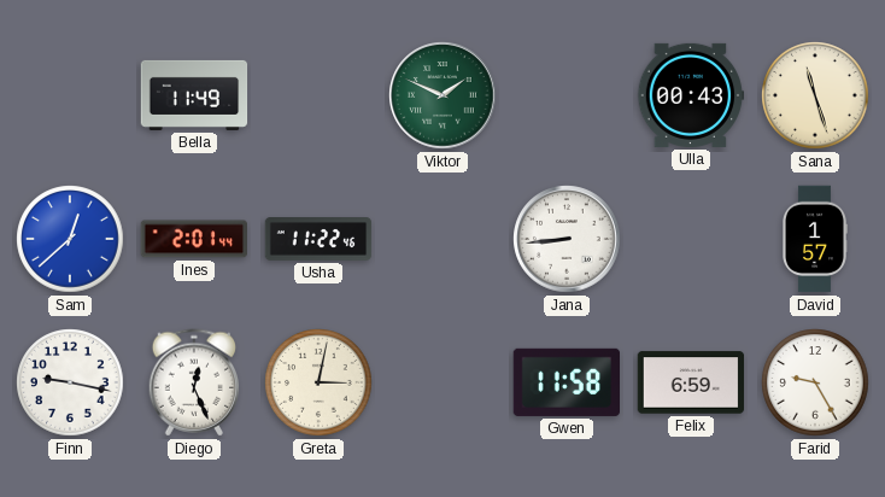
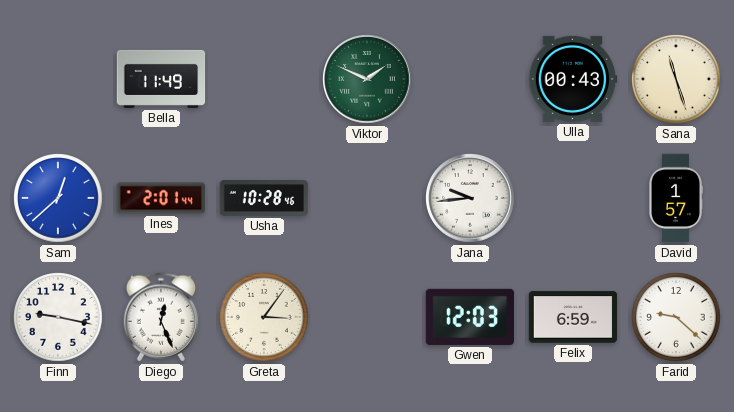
Usha: 11:22 -> 10:28 (264, 198)
Jana: 8:44 -> 9:44 (470, 198)
Greta: 3:02 -> 3:06 (264, 317)
Gwen: 11:58 -> 12:03 (469, 317)
Farid: 9:25 -> 9:22 (676, 317)
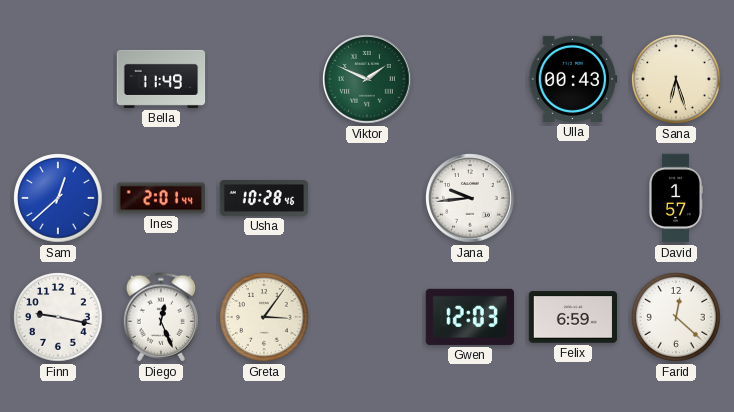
Sana: 11:27 -> 6:27 (676, 79)
Farid: 9:22 -> 12:22 (676, 317)
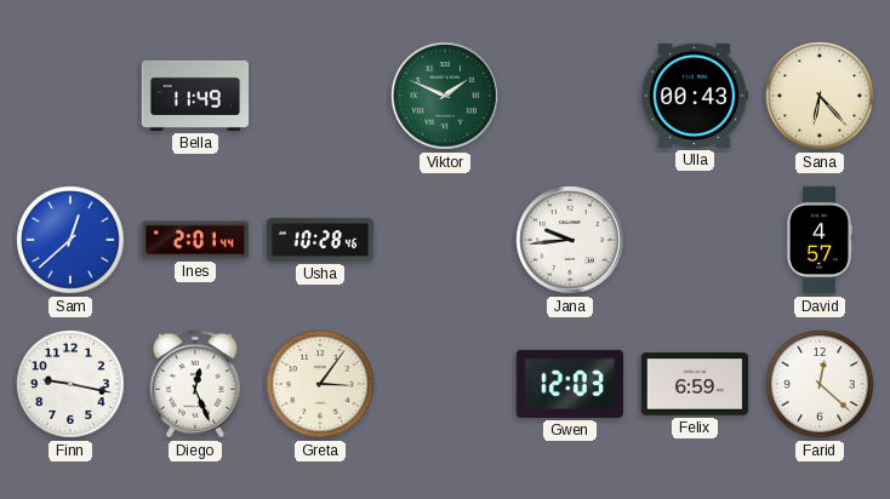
Sana: 6:27 -> 6:23 (820, 96)
David: 1:57 -> 4:57 (820, 240)
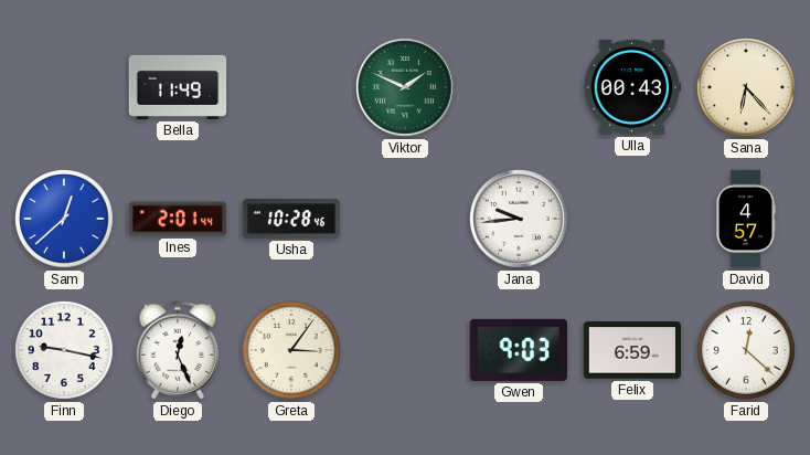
Gwen: 12:03 -> 9:03 (518, 350)
